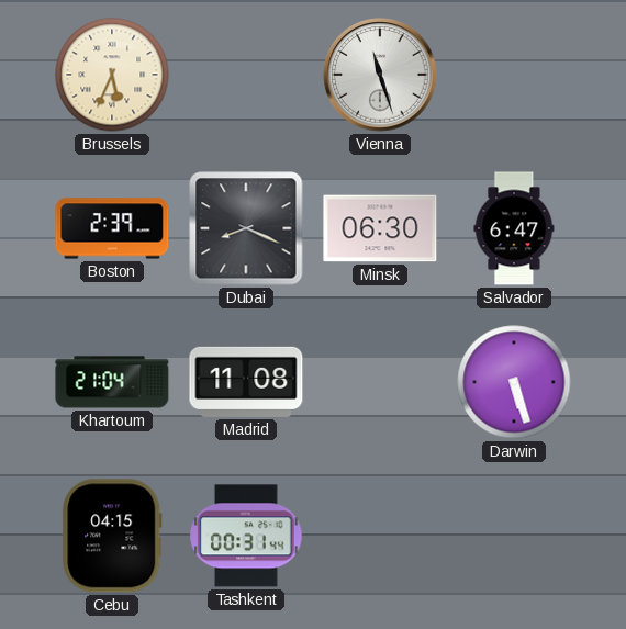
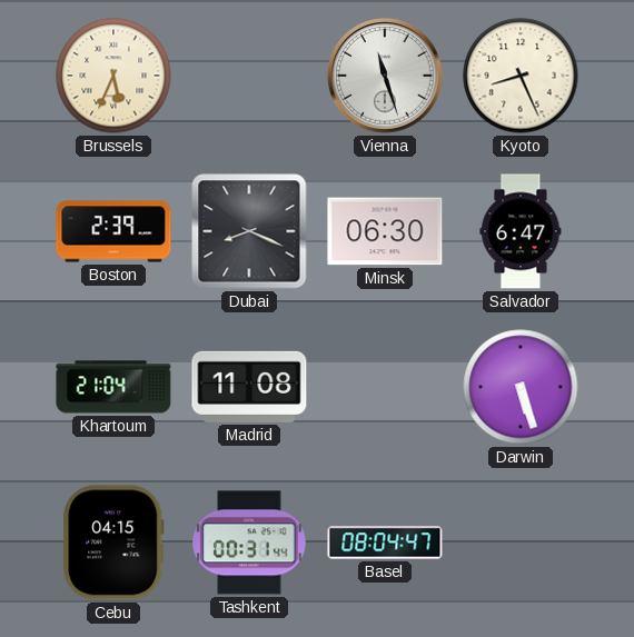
Kyoto: none -> 8:26 (521, 76)
Basel: none -> 08:04 (385, 543)
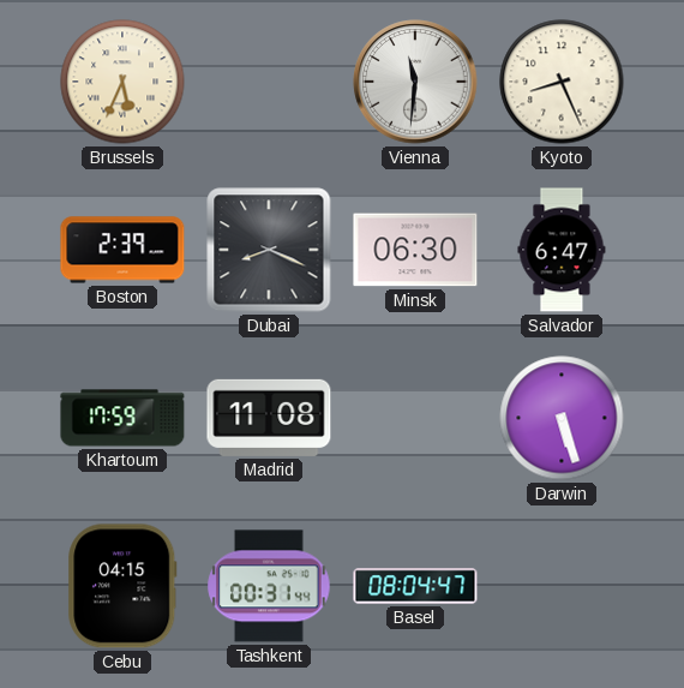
Vienna: 11:27 -> 11:31 (415, 82)
Khartoum: 21:04 -> 17:59 (122, 418)
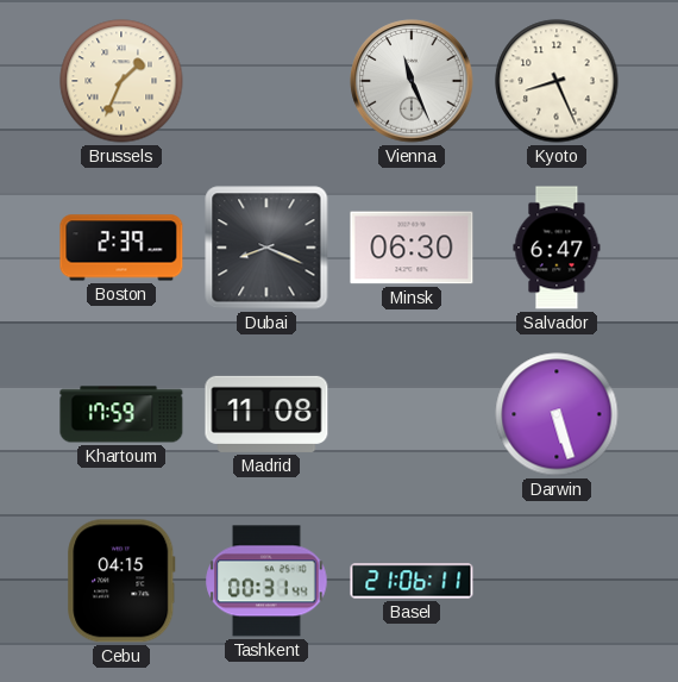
Brussels: 5:34 -> 1:34 (121, 81)
Vienna: 11:31 -> 11:26 (412, 81)
Basel: 08:04 -> 21:06 (412, 581)
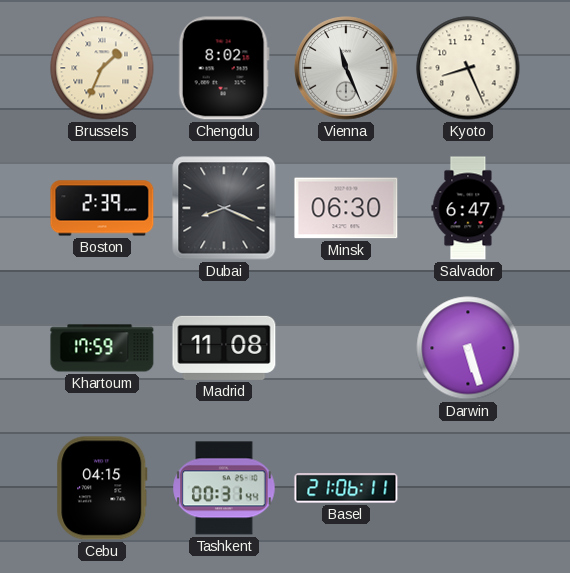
Chengdu: none -> 8:02 (224, 68)
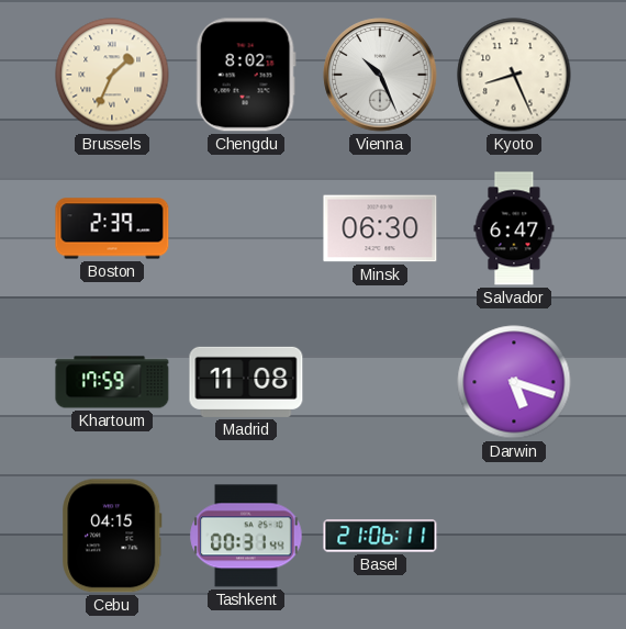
Vienna: 11:26 -> 10:26 (380, 75)
Dubai: 8:19 -> none (224, 208)
Darwin: 5:27 -> 5:18 (514, 382)
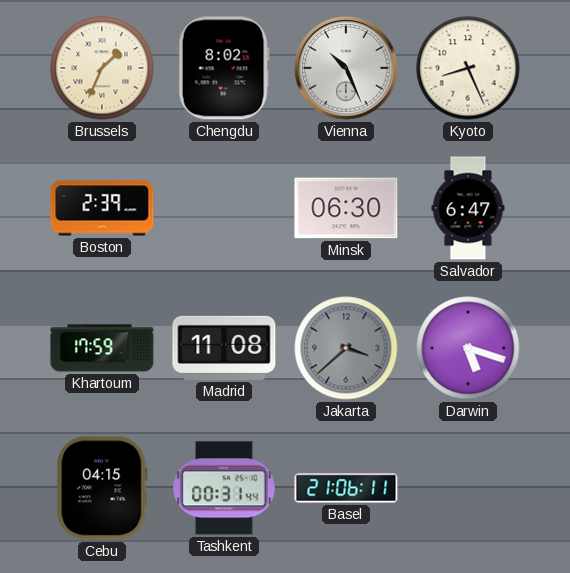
Jakarta: none -> 3:38 (346, 348)
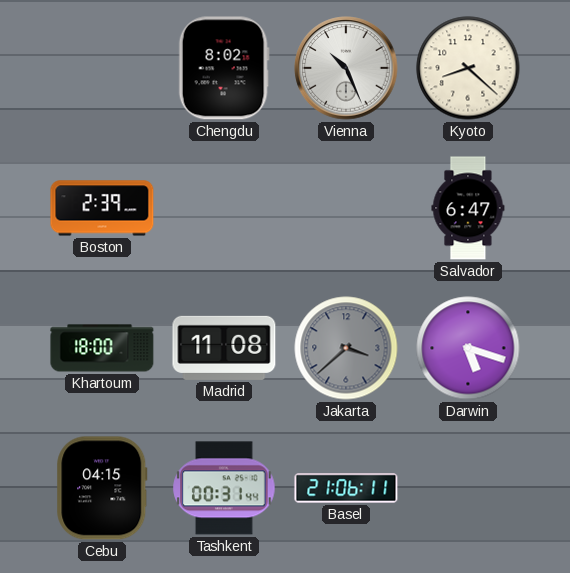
Brussels: 1:34 -> none (102, 68)
Kyoto: 8:26 -> 8:22 (468, 68)
Minsk: 06:30 -> none (346, 208)
Khartoum: 17:59 -> 18:00 (102, 348)
